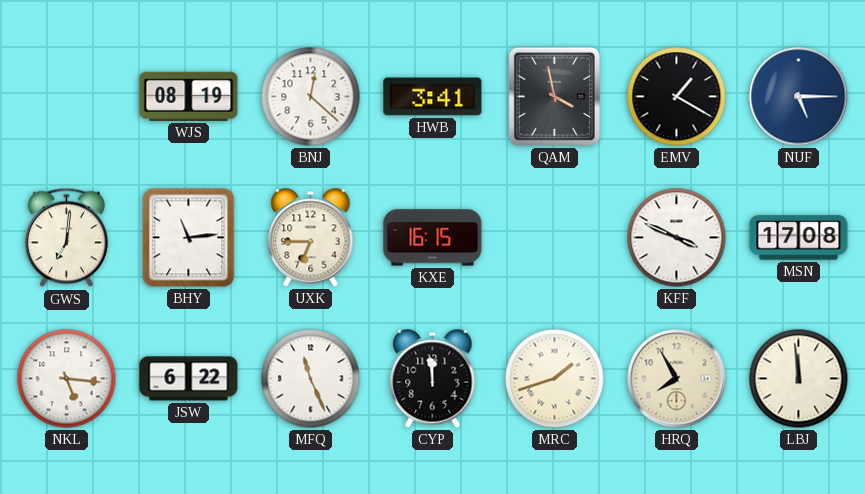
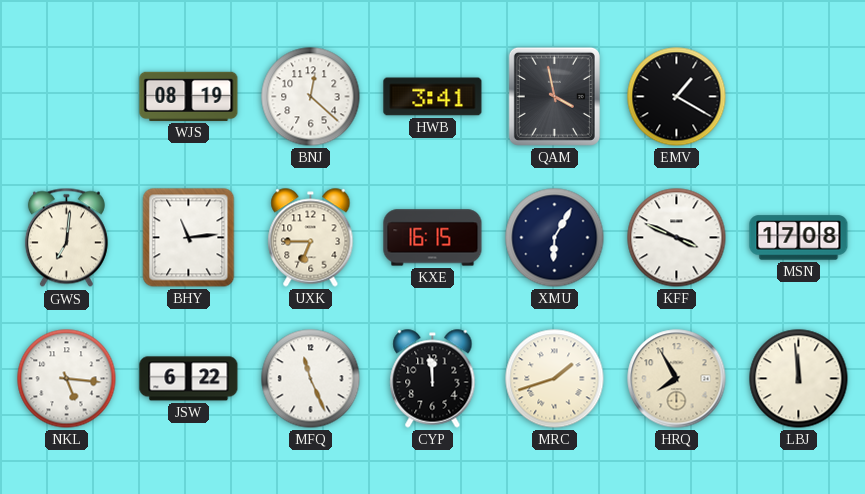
NUF: 5:15 -> none (799, 97)
XMU: none -> 6:05 (555, 238)
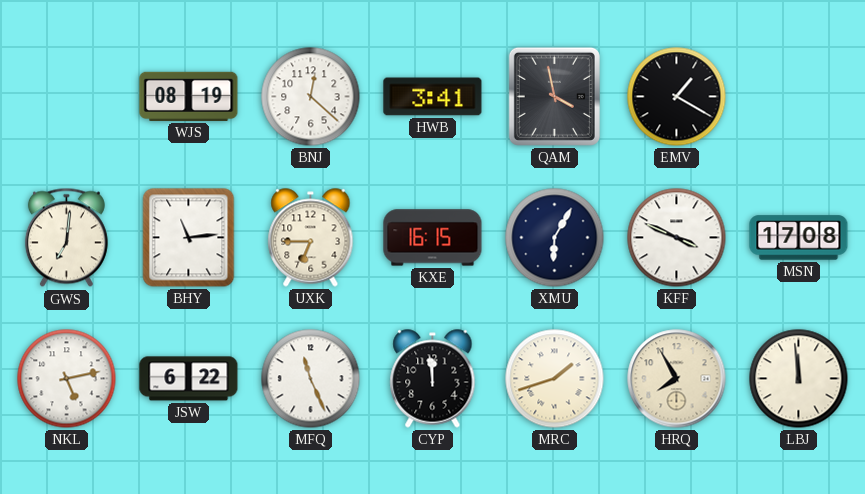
NKL: 5:16 -> 5:13 (67, 379)
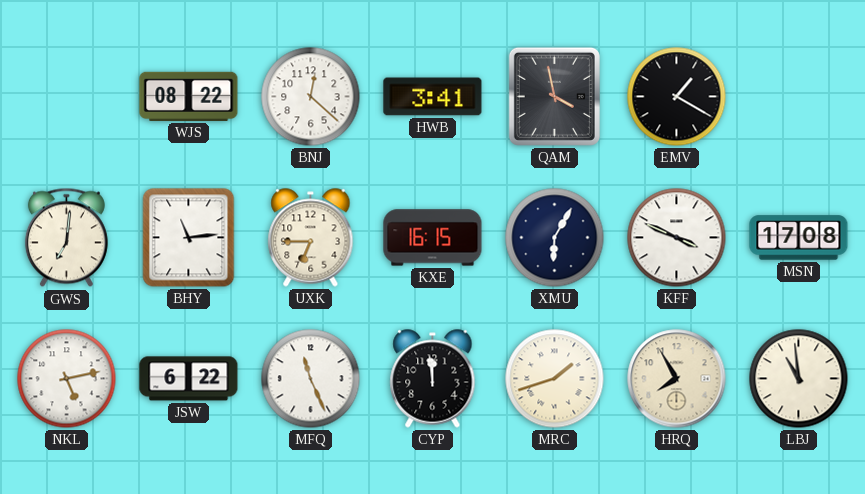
WJS: 08:19 -> 08:22 (189, 96)
LBJ: 11:59 -> 10:59 (799, 379)
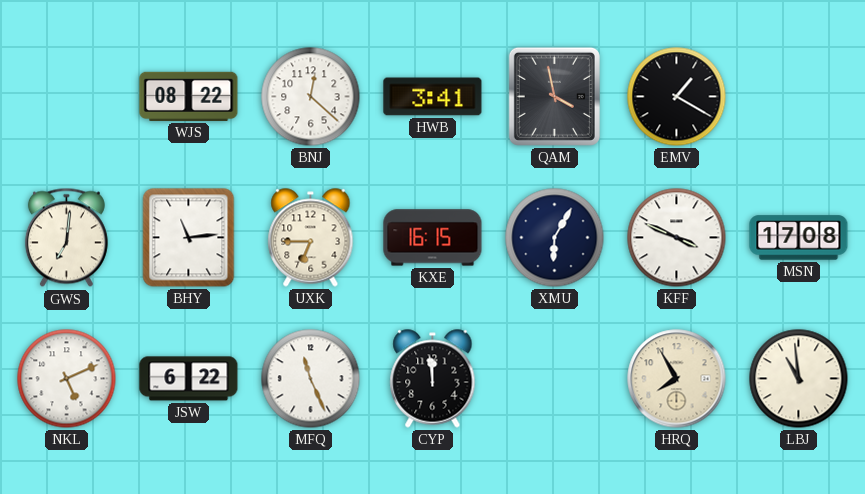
NKL: 5:13 -> 5:11 (67, 379)
MRC: 1:42 -> none (555, 379)
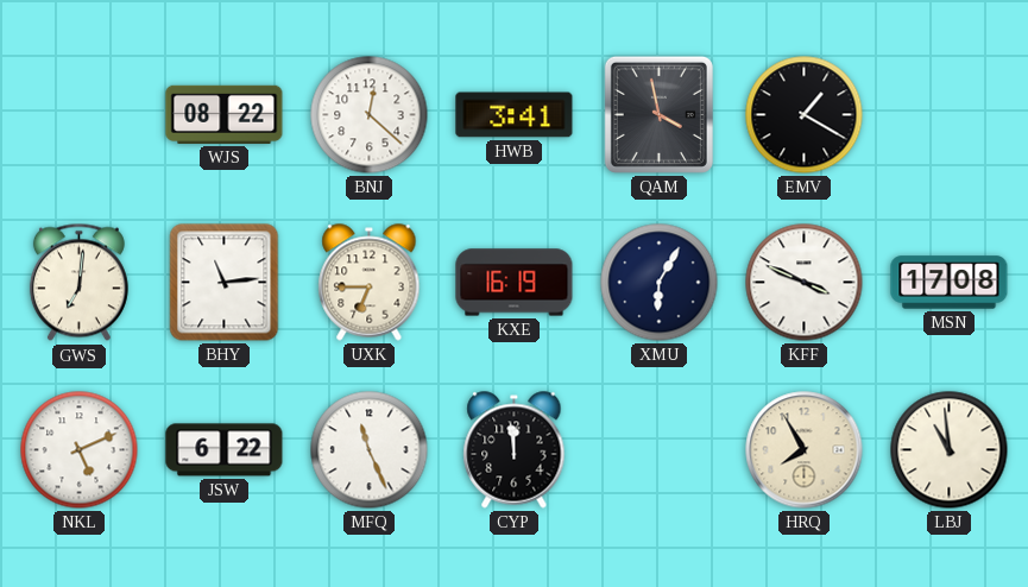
KXE: 16:15 -> 16:19 (515, 283)
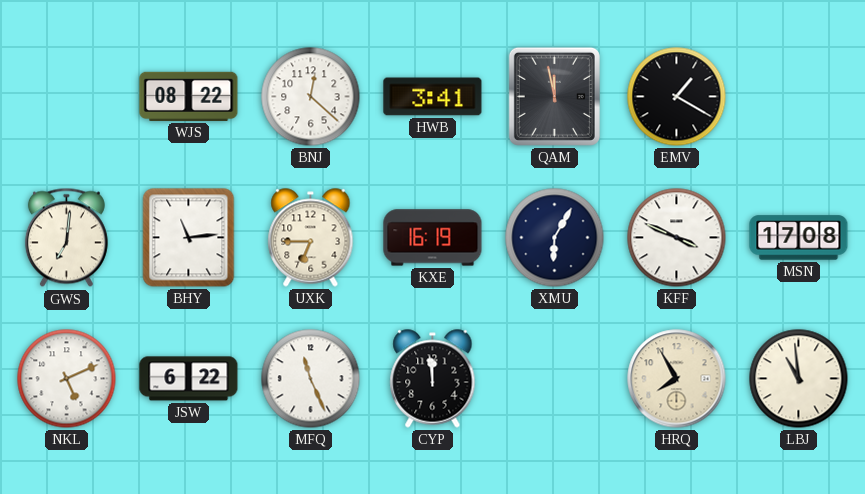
QAM: 3:58 -> 11:58 (554, 96)
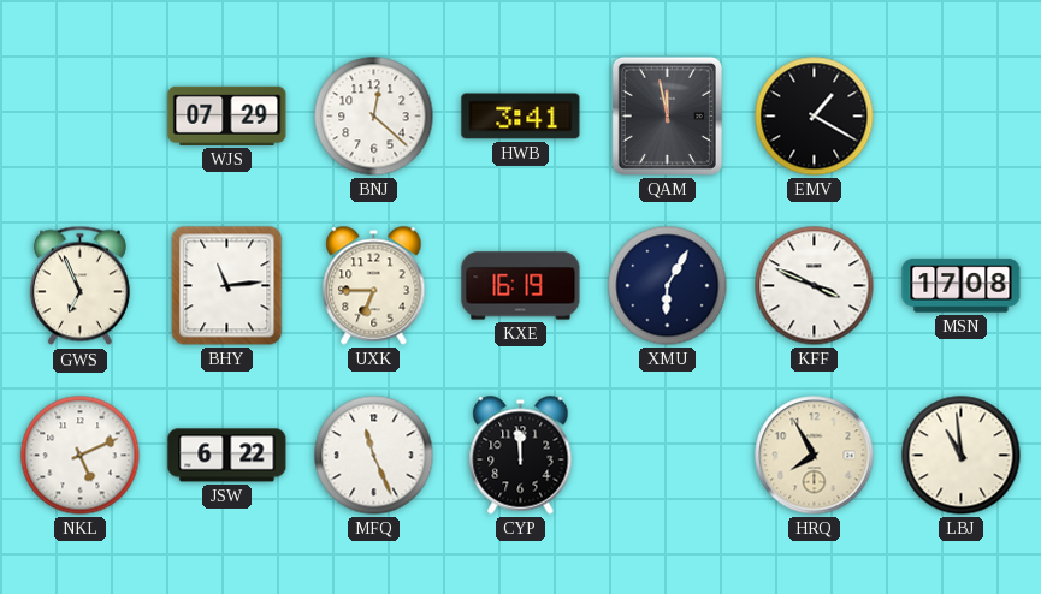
WJS: 08:22 -> 07:29 (227, 115)
GWS: 7:01 -> 6:56 (79, 286)
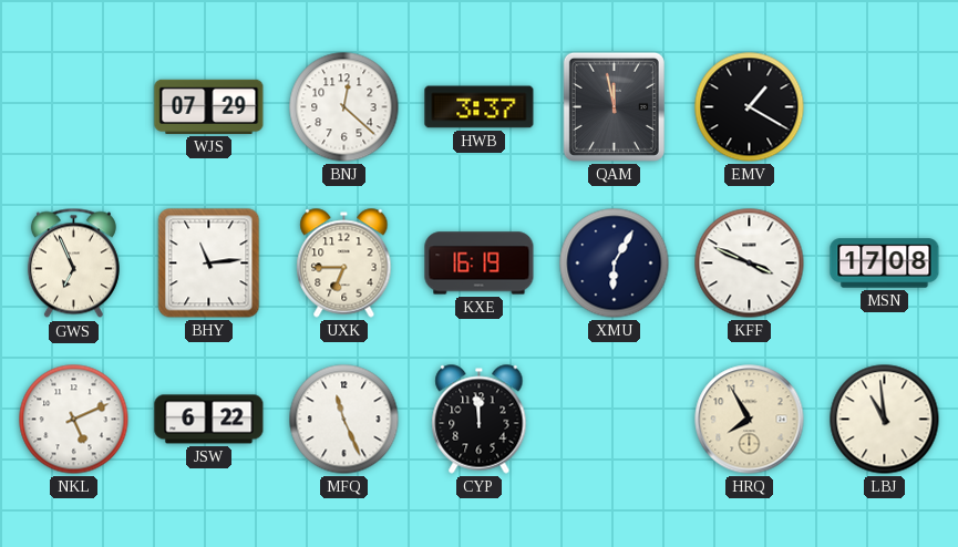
HWB: 3:41 -> 3:37 (480, 107)
